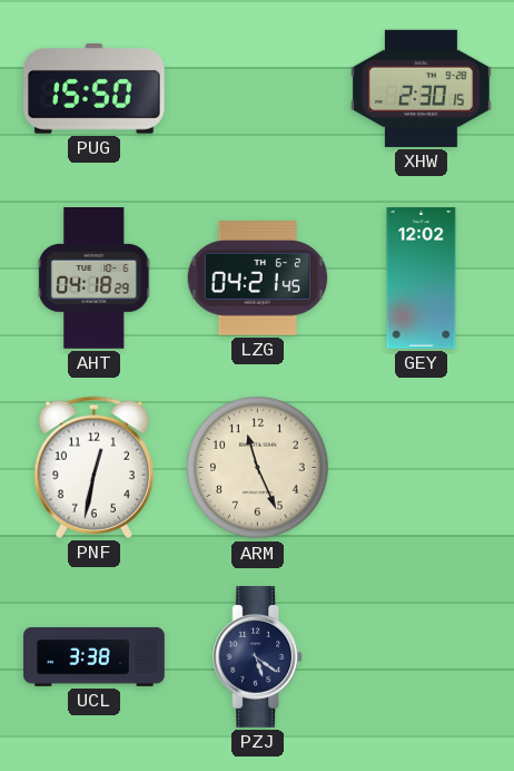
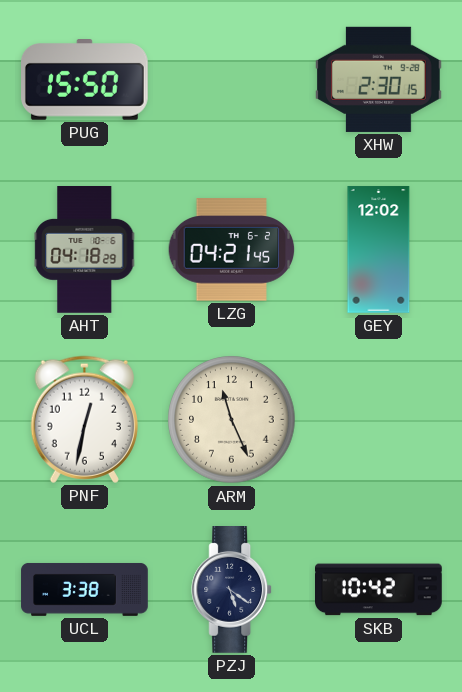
SKB: none -> 10:42 (379, 590)
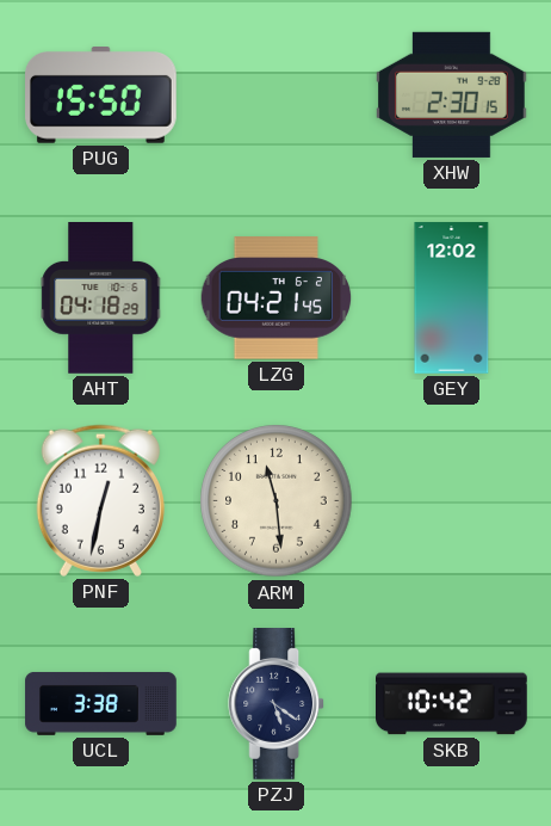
ARM: 11:26 -> 11:29 (277, 501)
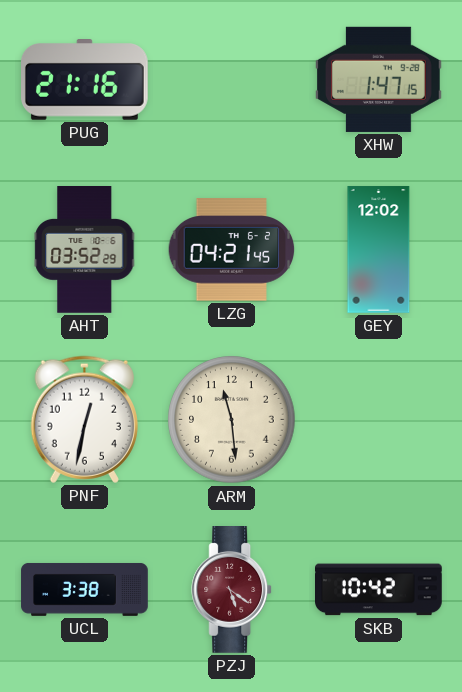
PUG: 15:50 -> 21:16 (85, 80)
XHW: 2:30 -> 1:47 (379, 79)
AHT: 04:18 -> 03:52 (85, 250)
PZJ dial: navy -> burgundy (232, 590)
